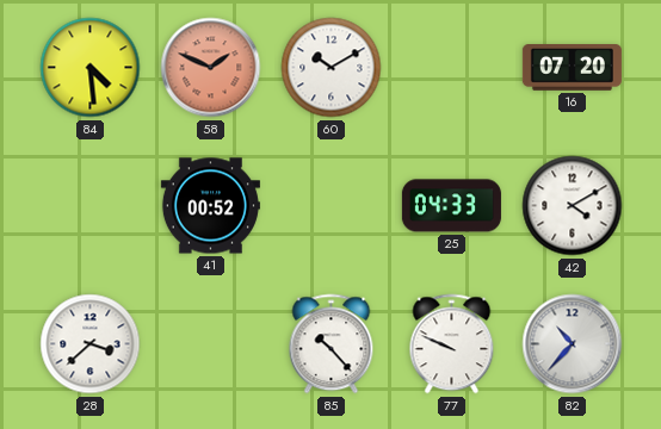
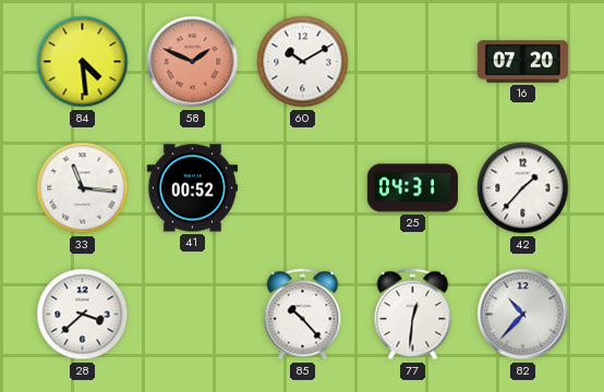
33: none -> 11:16 (83, 188)
25: 04:33 -> 04:31 (412, 188)
42: 4:10 -> 1:37 (523, 188)
77: 9:49 -> 12:31 (413, 315)
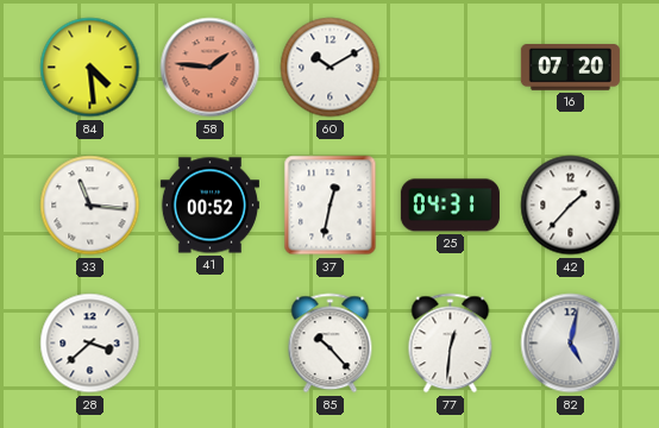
58: 1:49 -> 1:46 (211, 68)
37: none -> 12:32 (331, 206)
82: 10:37 -> 5:02 (571, 344)
